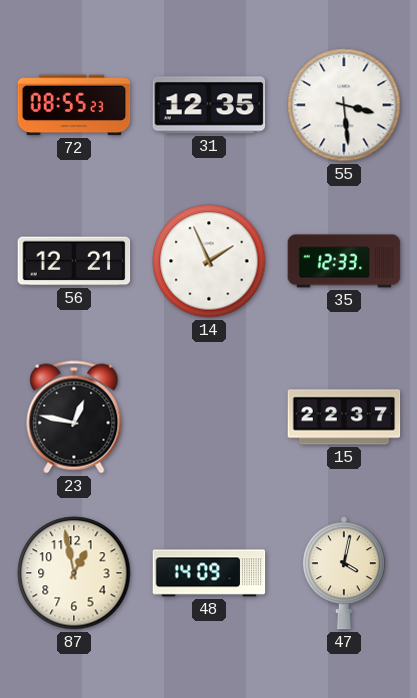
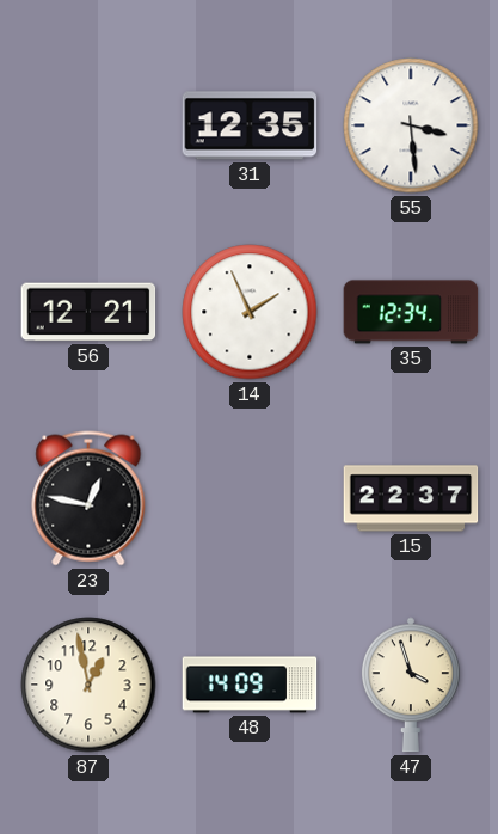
72: 08:55 -> none (74, 105)
35: 12:33 -> 12:34 (411, 312)
47: 4:02 -> 3:57 (411, 685)
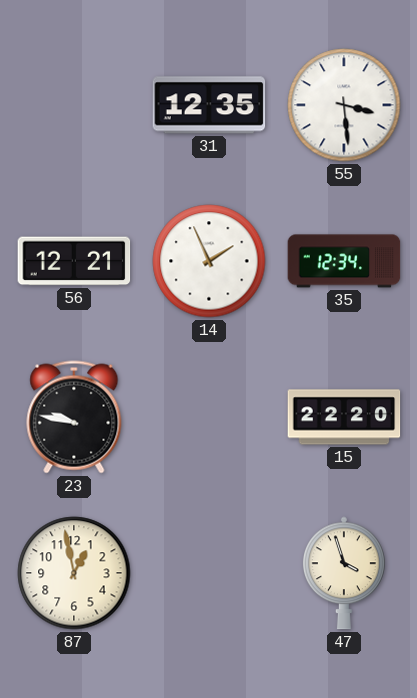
23: 12:47 -> 9:47 (74, 417)
15: 22:37 -> 22:20 (344, 417)
48: 14:09 -> none (250, 685)
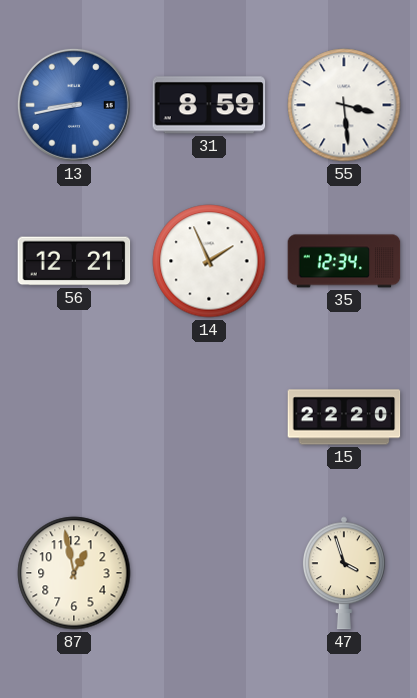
13: none -> 8:43 (74, 105)
31: 12:35 -> 8:59 (209, 105)
23: 9:47 -> none (74, 417)
